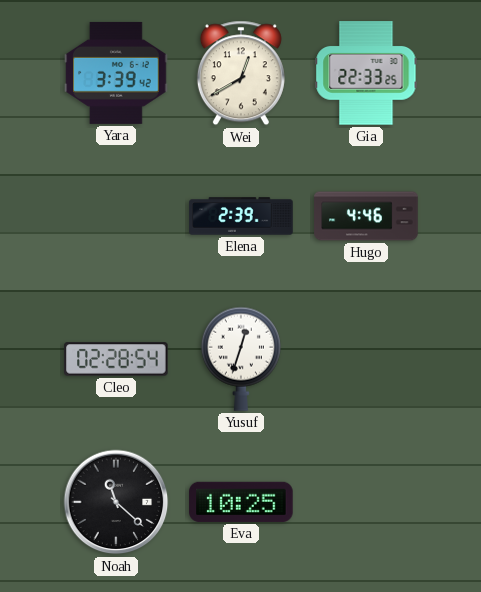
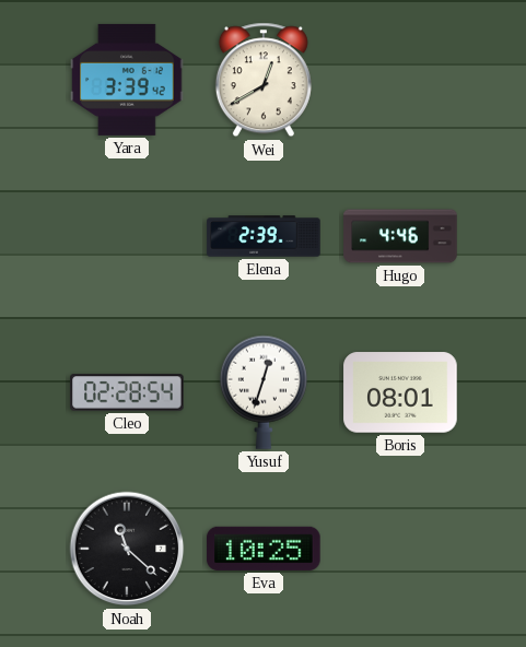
Gia: 22:33 -> none (366, 73)
Boris: none -> 08:01 (400, 392)
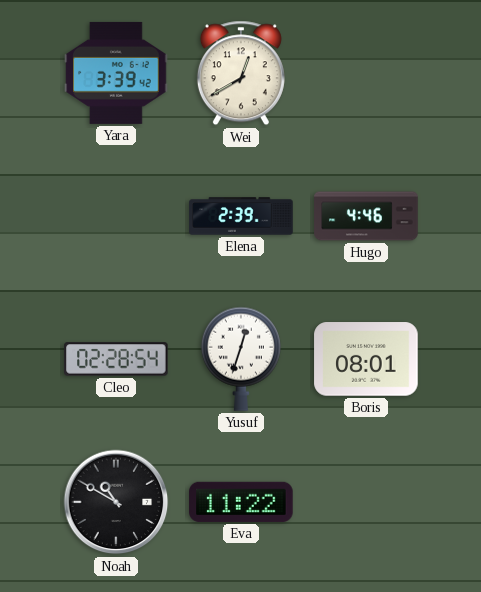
Noah: 11:22 -> 10:50 (116, 502)
Eva: 10:25 -> 11:22 (241, 502)
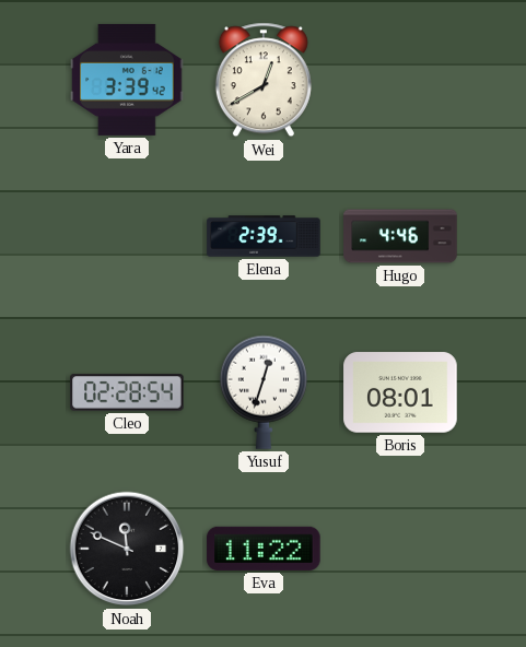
Noah: 10:50 -> 11:49 (127, 549)
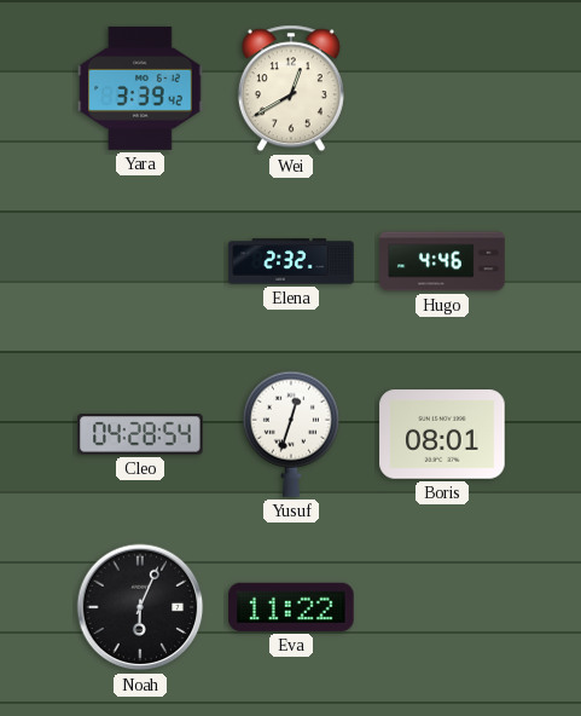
Elena: 2:39 -> 2:32 (291, 261)
Cleo: 02:28 -> 04:28 (140, 434)
Noah: 11:49 -> 6:04 (140, 607)
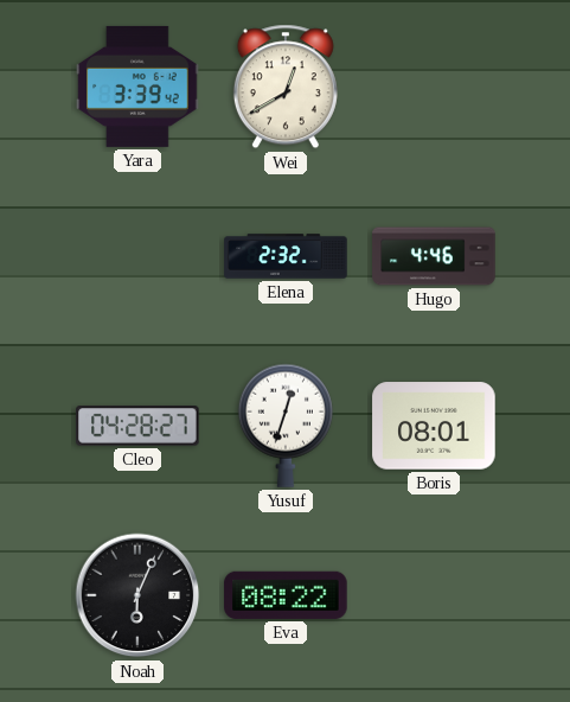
Cleo: 04:28:54 -> 04:28:27 (137, 426)
Eva: 11:22 -> 08:22 (286, 595)
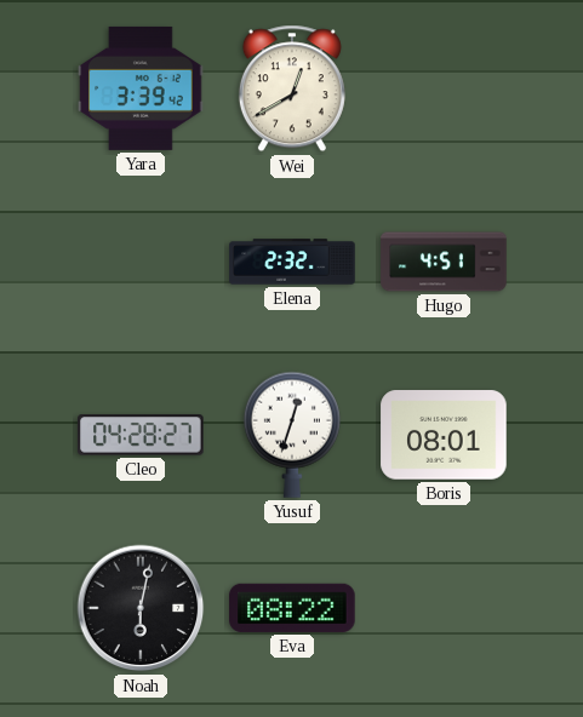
Hugo: 4:46 -> 4:51 (444, 262)
Noah: 6:04 -> 6:02 (141, 608)
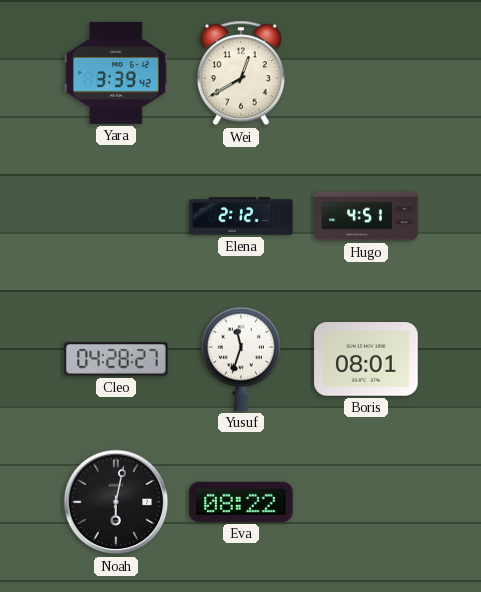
Elena: 2:32 -> 2:12 (241, 216)
Yusuf: 12:33 -> 11:33 (241, 359)
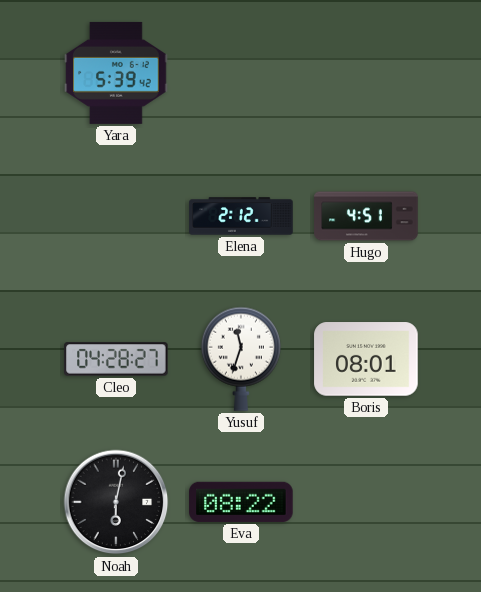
Yara: 3:39 -> 5:39 (116, 73)
Wei: 12:40 -> none (241, 73)
